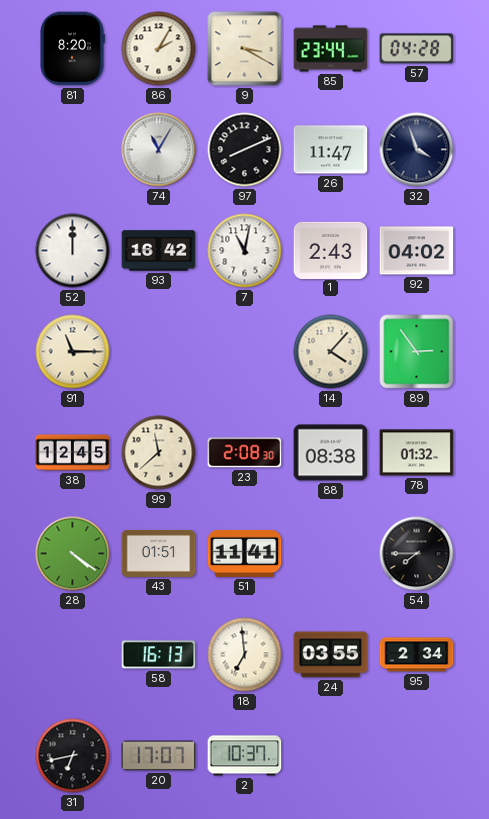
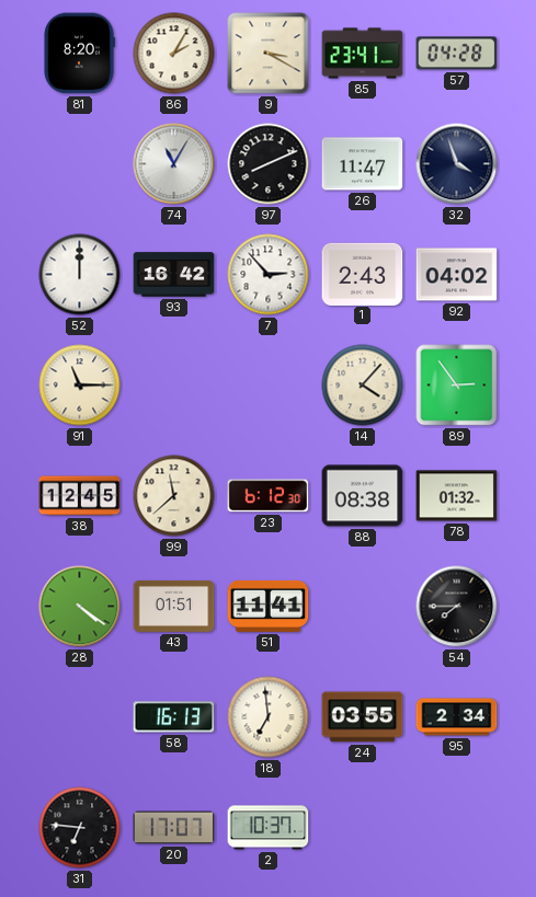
85: 23:44 -> 23:41 (363, 54)
7: 11:02 -> 2:53 (269, 275)
23: 2:08 -> 6:12 (269, 496)
31: 6:43 -> 6:46 (80, 828)
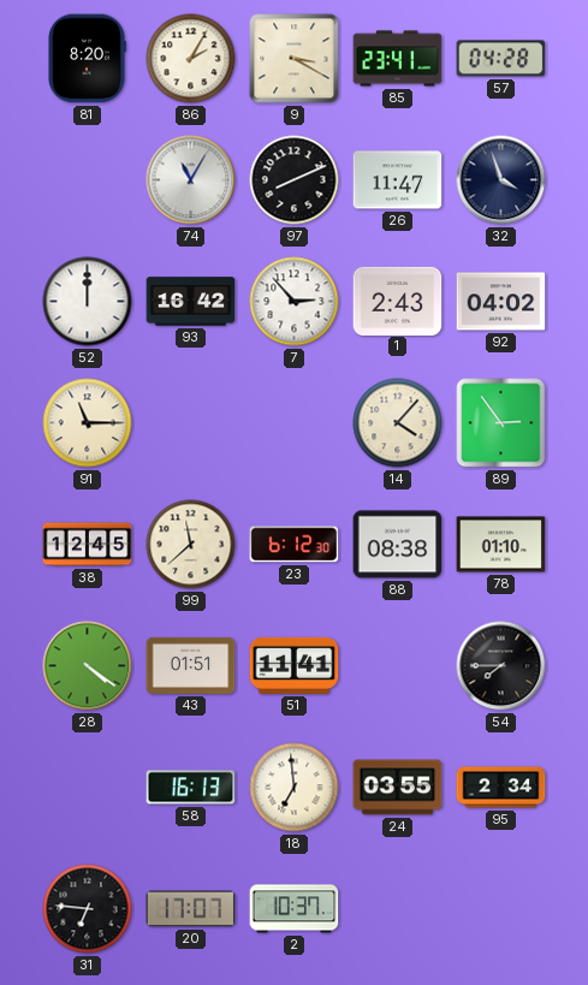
78: 01:32 -> 01:10 (501, 545)
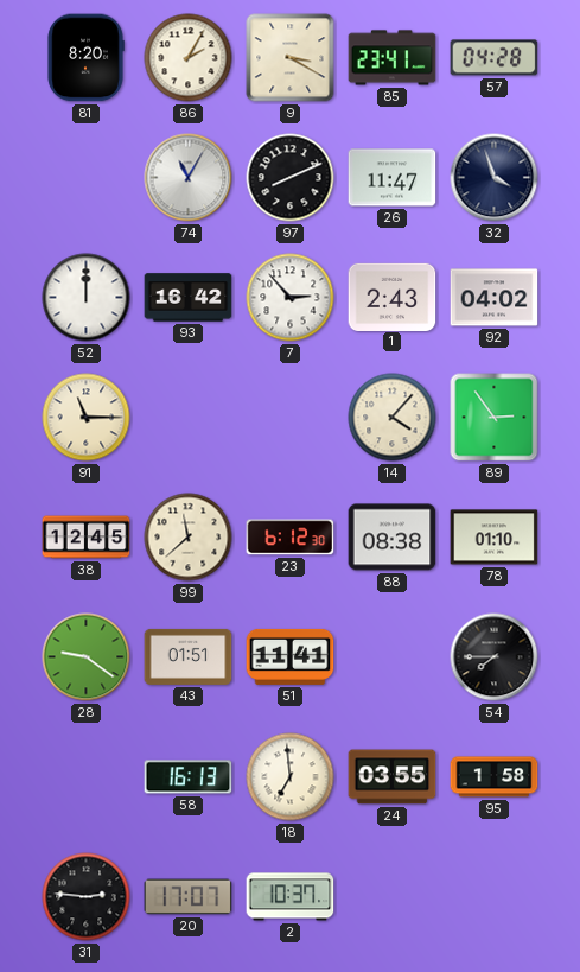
28: 4:21 -> 9:21 (87, 657)
95: 2:34 -> 1:58 (495, 777)
31: 6:46 -> 2:46 (87, 897)
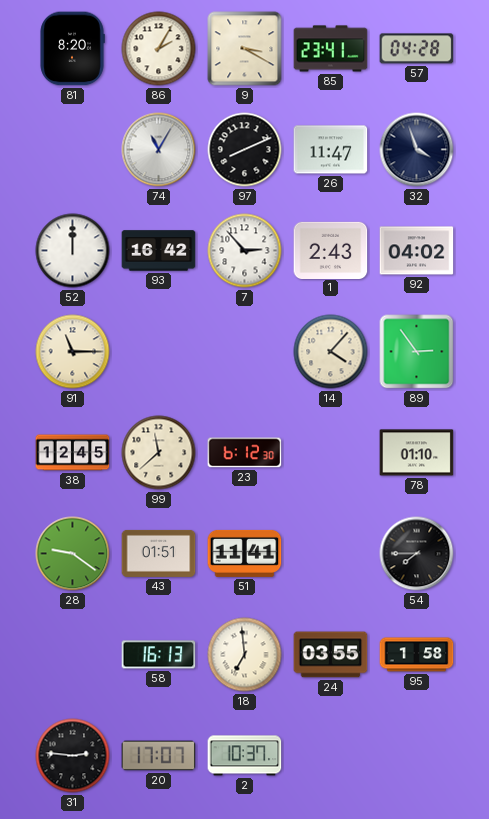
88: 08:38 -> none (393, 538)
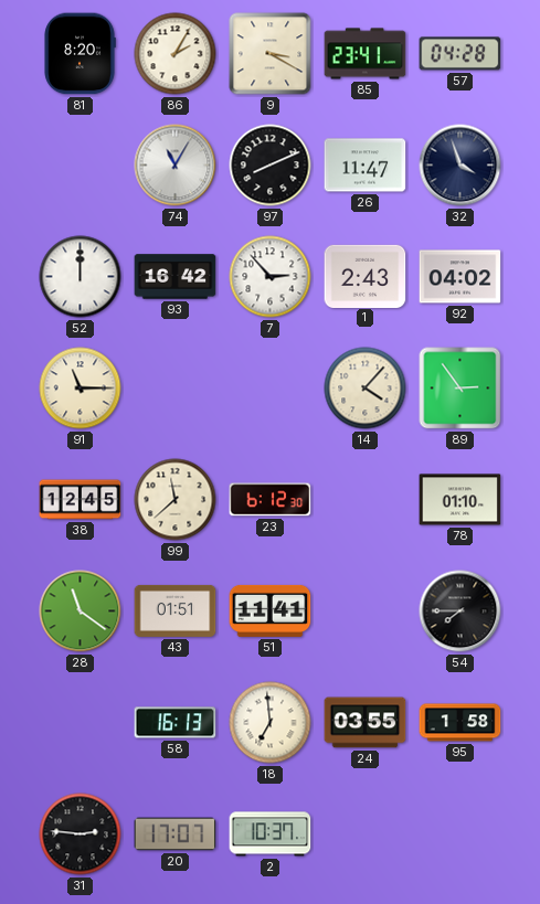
28: 9:21 -> 11:21 (81, 611)
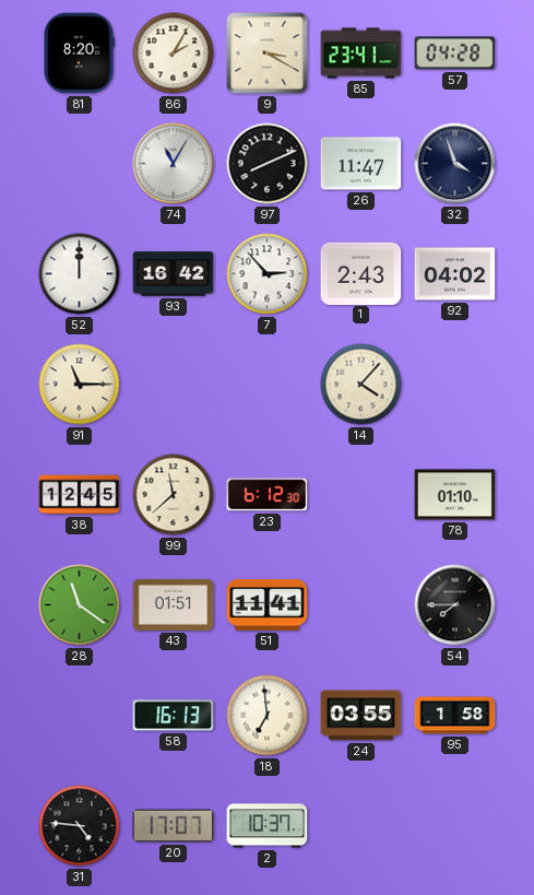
89: 2:54 -> none (460, 389)
31: 2:46 -> 4:46 (80, 826)
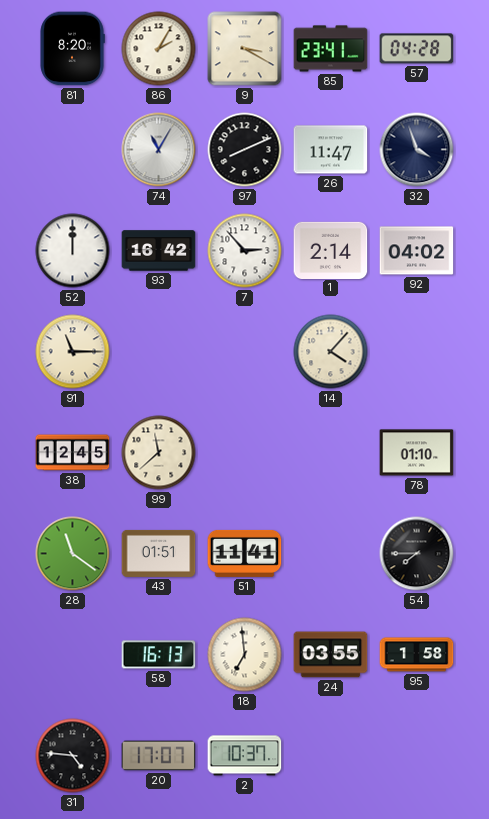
1: 2:43 -> 2:14 (331, 250)
23: 6:12 -> none (268, 495)
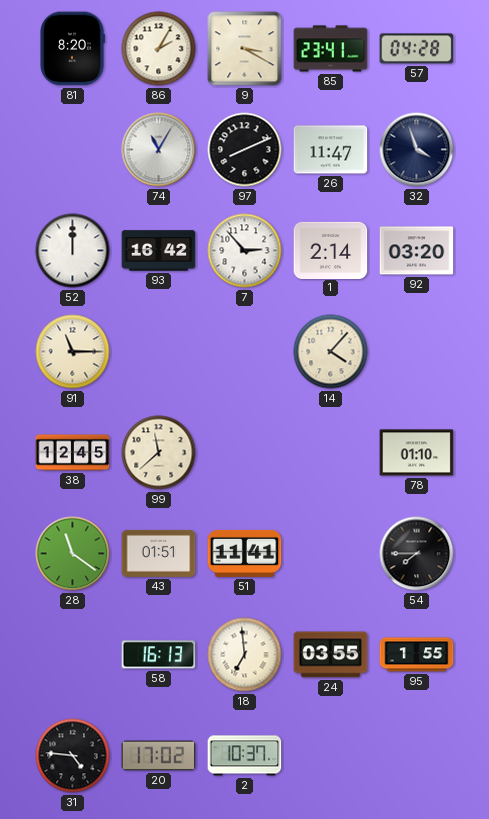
92: 04:02 -> 03:20 (417, 251)
95: 1:58 -> 1:55 (417, 655)
20: 17:07 -> 17:02 (159, 756)
